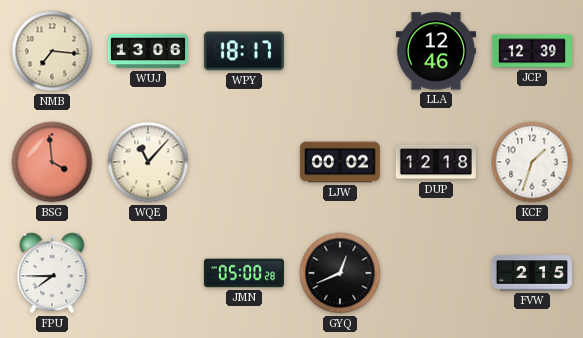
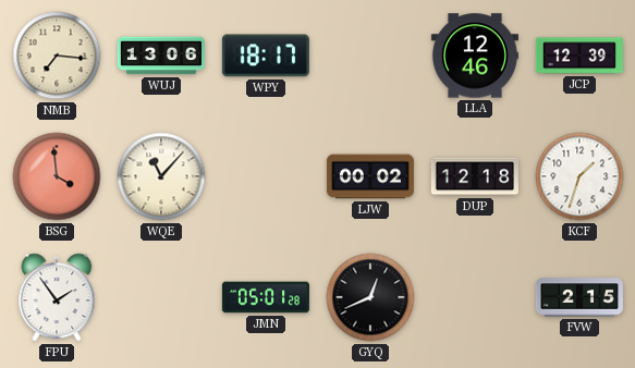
FPU: 7:45 -> 1:54 (57, 297)
JMN: 05:00 -> 05:01 (266, 297)
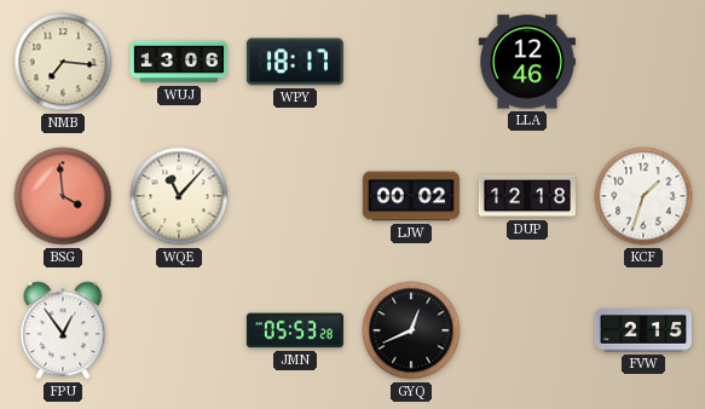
JCP: 12:39 -> none (579, 56)
FPU: 1:54 -> 12:54 (63, 330)
JMN: 05:01 -> 05:53 (295, 330)
